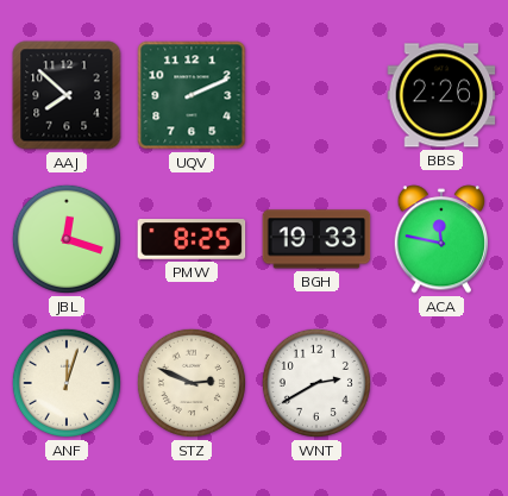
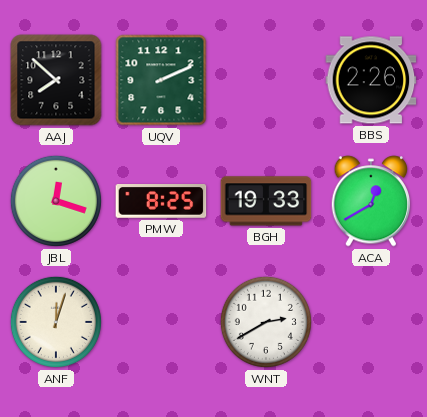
ACA: 11:47 -> 12:40 (371, 201)
STZ: 2:49 -> none (192, 383)
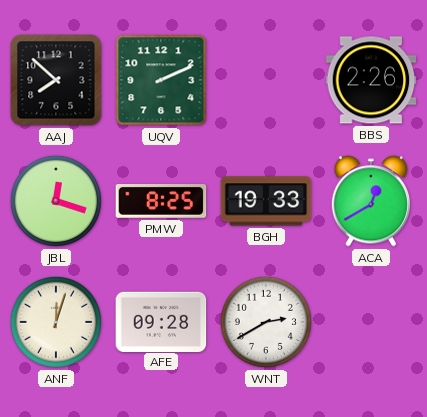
AFE: none -> 09:28 (161, 321)
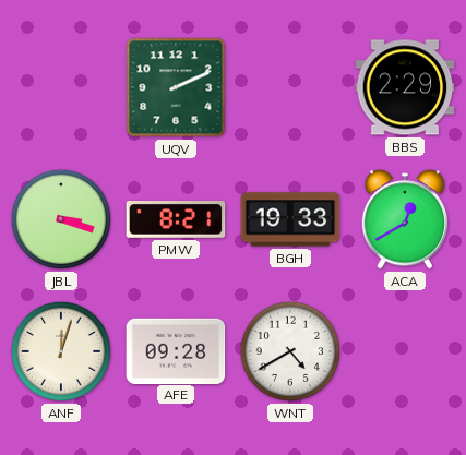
AAJ: 7:52 -> none (56, 80)
BBS: 2:26 -> 2:29 (405, 87)
JBL: 12:18 -> 3:18 (61, 219)
PMW: 8:25 -> 8:21 (176, 220)
WNT: 2:40 -> 4:40 (290, 351)
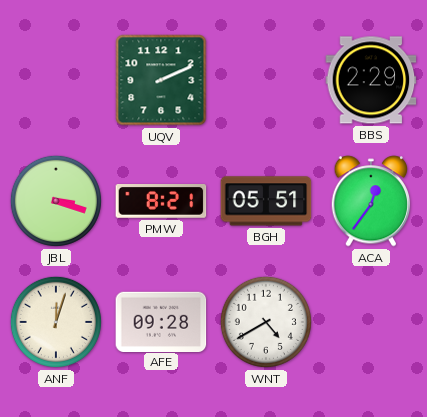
BGH: 19:33 -> 05:51 (266, 201)
ACA: 12:40 -> 12:36 (371, 201)
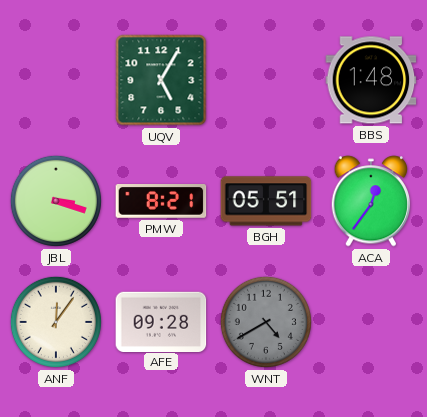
UQV: 2:11 -> 5:05 (161, 80)
BBS: 2:29 -> 1:48 (371, 80)
ANF: 12:03 -> 12:06 (56, 322)
WNT dial: white -> grey (266, 322)
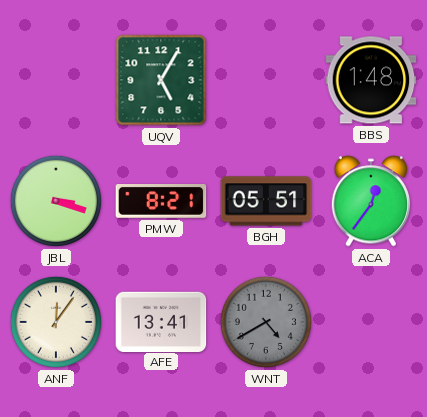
AFE: 09:28 -> 13:41 (161, 321)
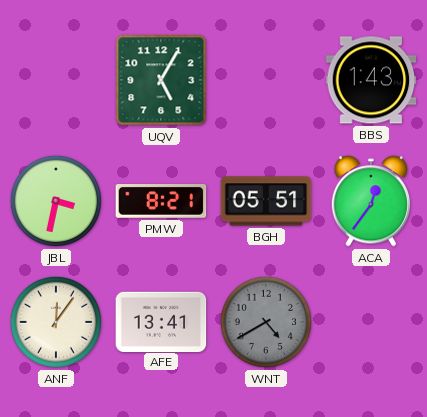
BBS: 1:48 -> 1:43 (371, 80)
JBL: 3:18 -> 3:32 (56, 201)
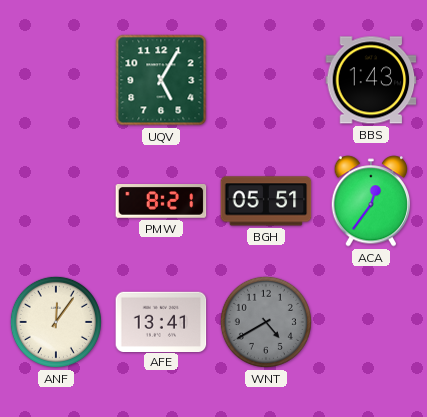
JBL: 3:32 -> none (56, 201)
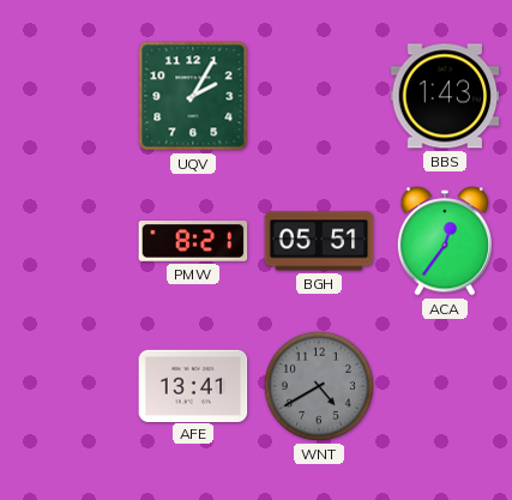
UQV: 5:05 -> 2:05 (193, 96)
ANF: 12:06 -> none (56, 322)
